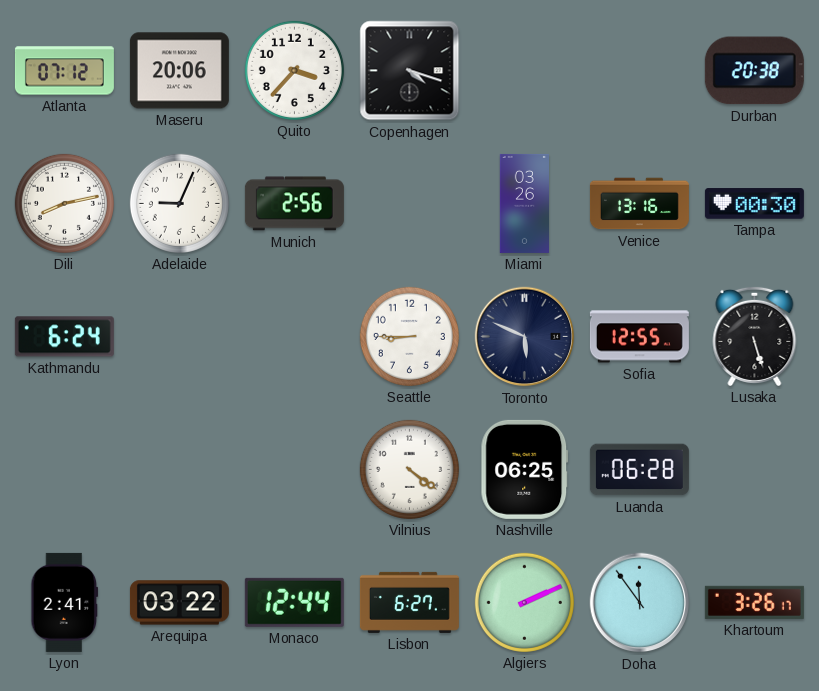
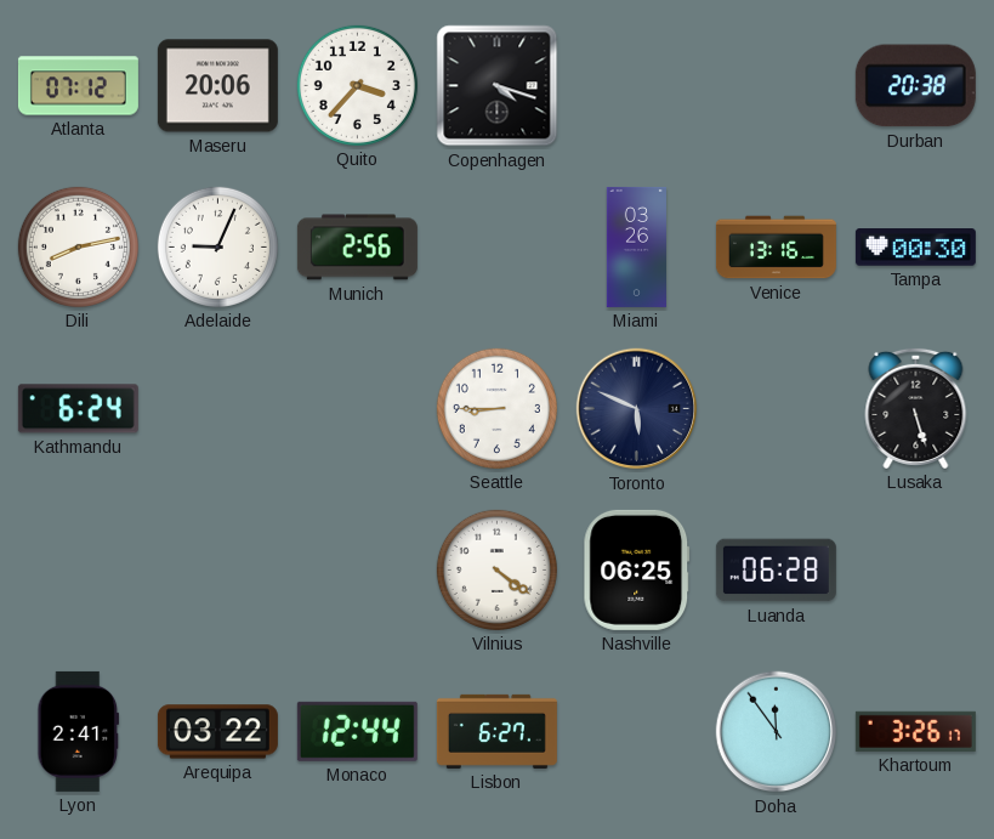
Sofia: 12:55 -> none (639, 337)
Algiers: 2:11 -> none (524, 602)
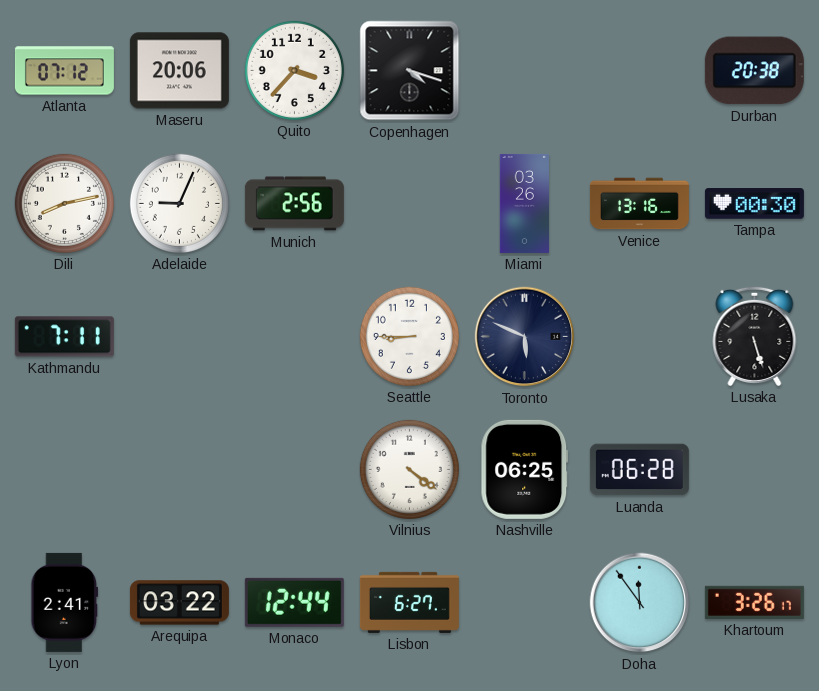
Kathmandu: 6:24 -> 7:11 (64, 337)
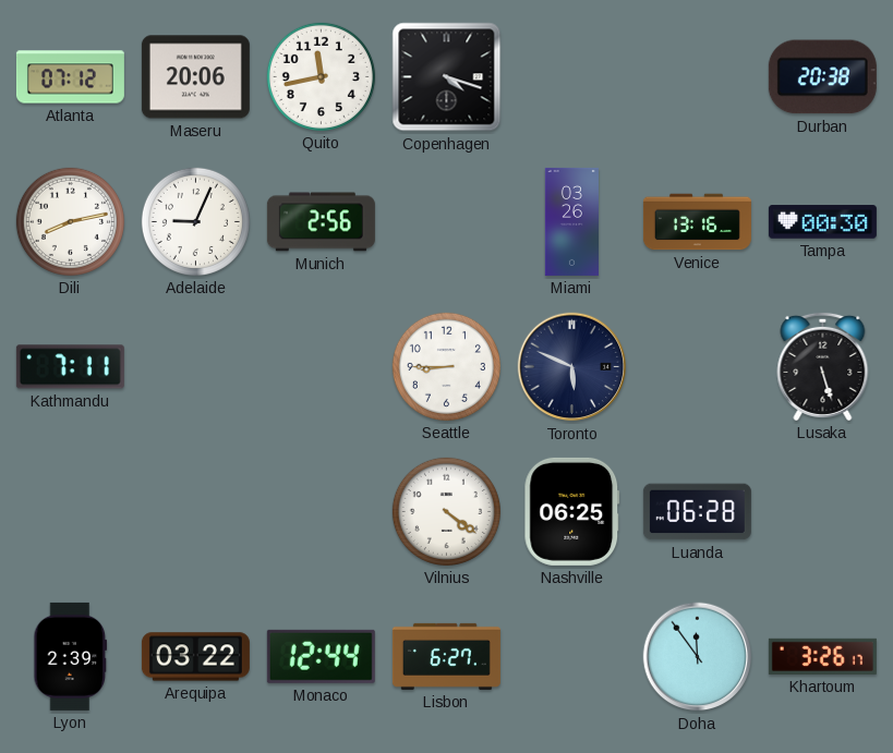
Quito: 3:37 -> 11:43 (321, 76)
Lyon: 2:41 -> 2:39 (71, 656)
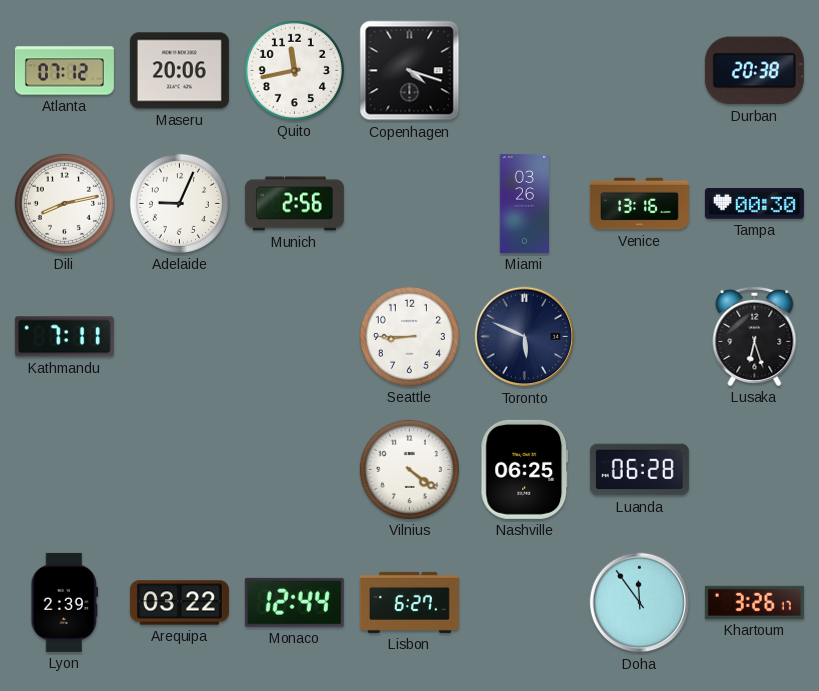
Lusaka: 5:27 -> 6:27 (755, 336)
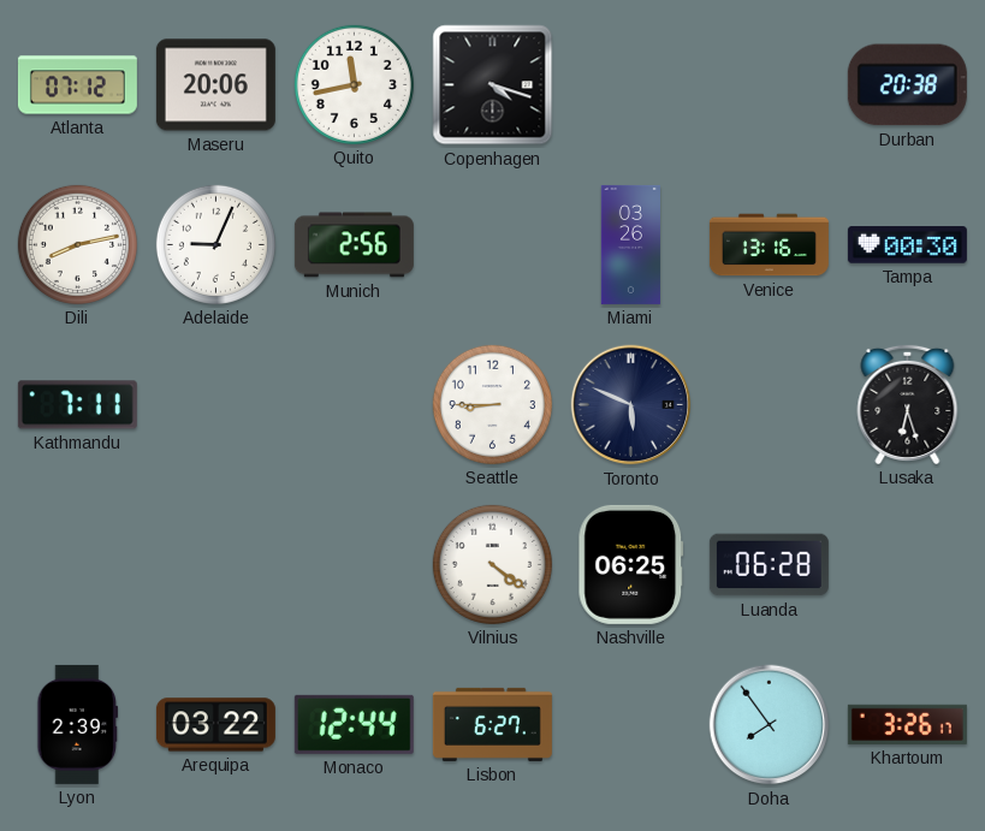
Doha: 11:54 -> 7:54 (770, 725)
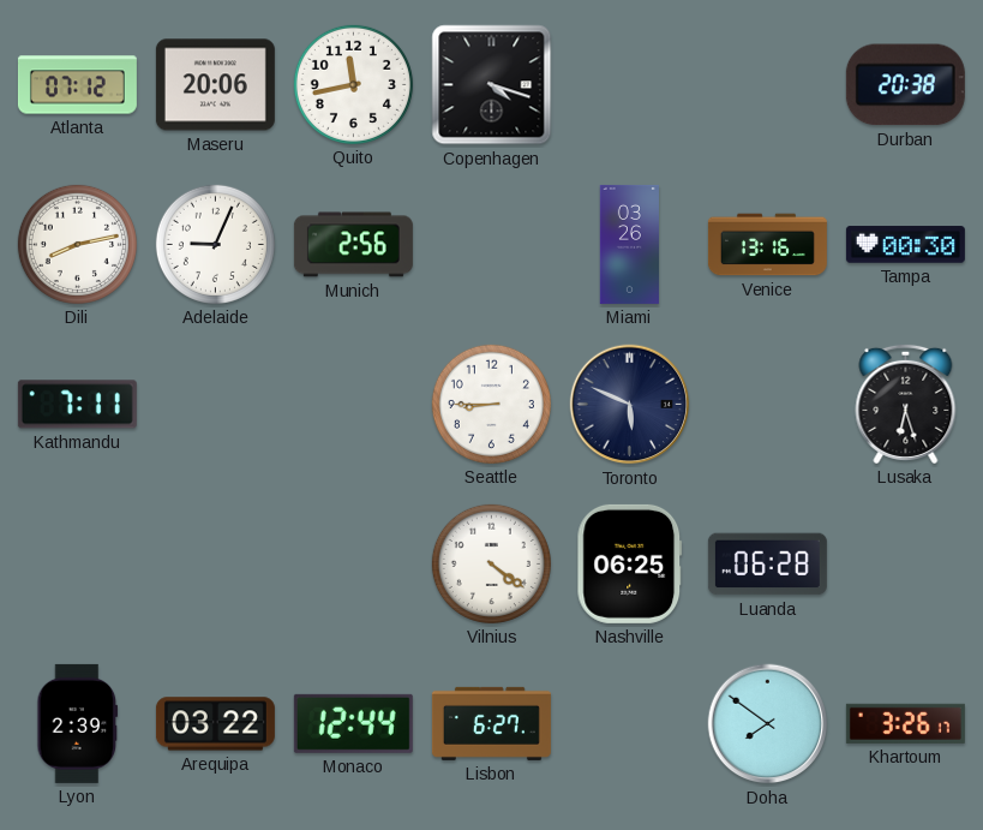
Doha: 7:54 -> 7:51 (768, 724)
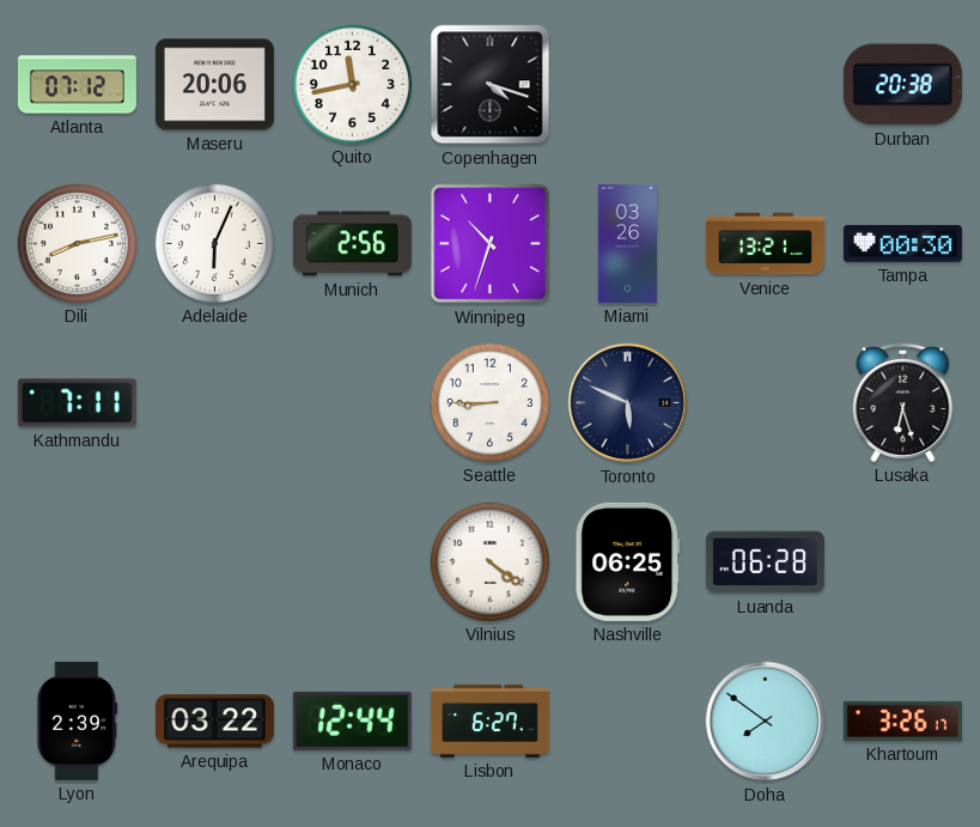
Adelaide: 9:04 -> 6:04 (214, 243)
Winnipeg: none -> 10:33 (491, 244)
Venice: 13:16 -> 13:21 (765, 244)
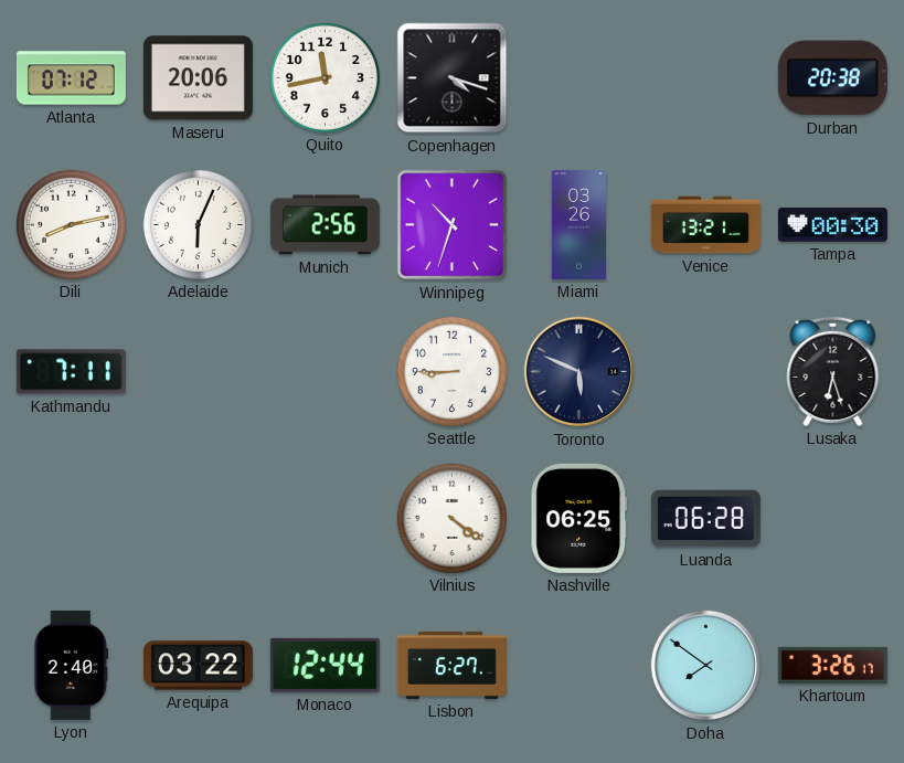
Lyon: 2:39 -> 2:40 (72, 665)
